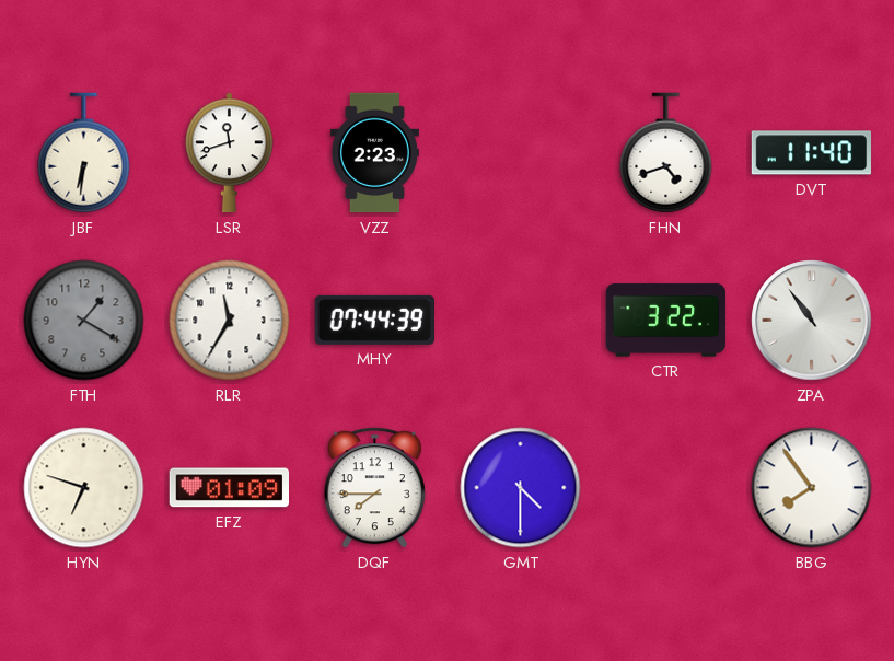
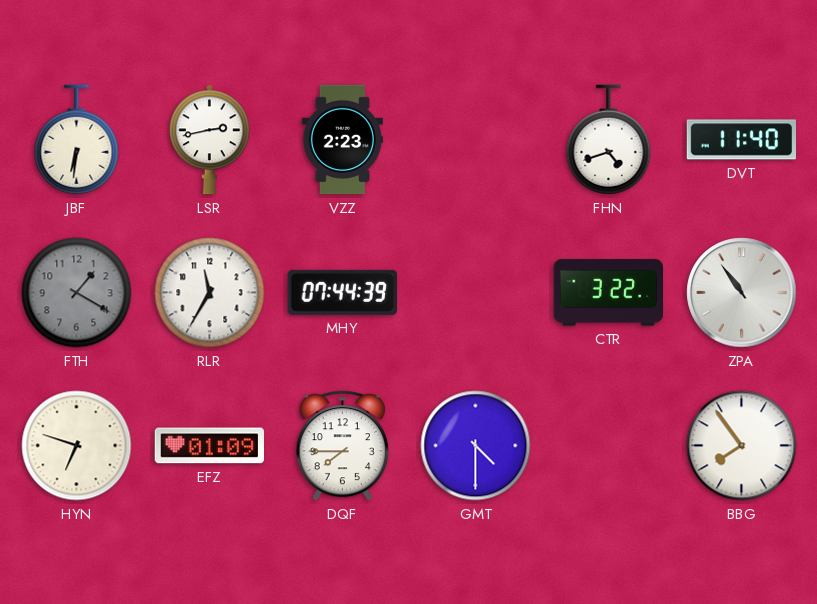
LSR: 11:42 -> 2:43 (210, 140)
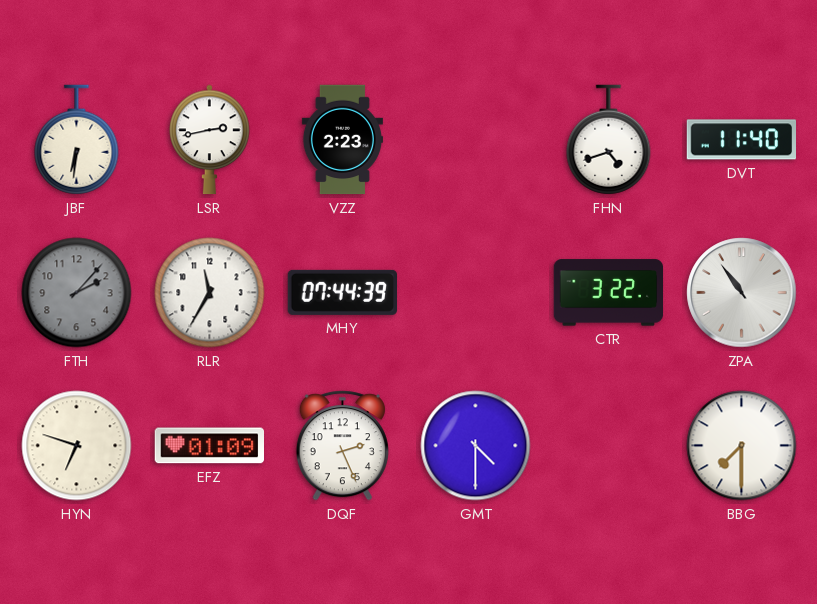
FTH: 1:20 -> 2:07 (77, 293)
DQF: 7:45 -> 2:26 (342, 446)
BBG: 7:54 -> 7:30 (742, 446)
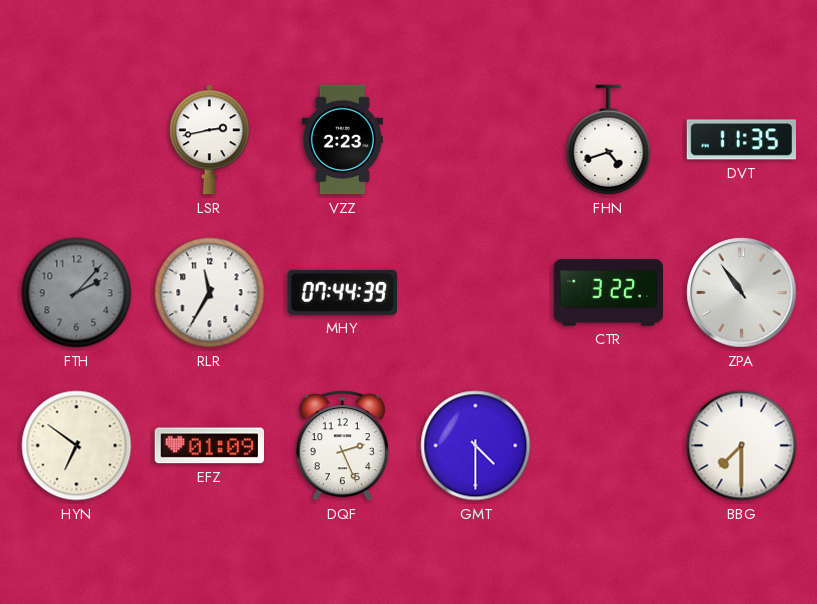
JBF: 6:31 -> none (77, 140)
DVT: 11:40 -> 11:35 (742, 140)
HYN: 6:48 -> 6:51 (77, 446)
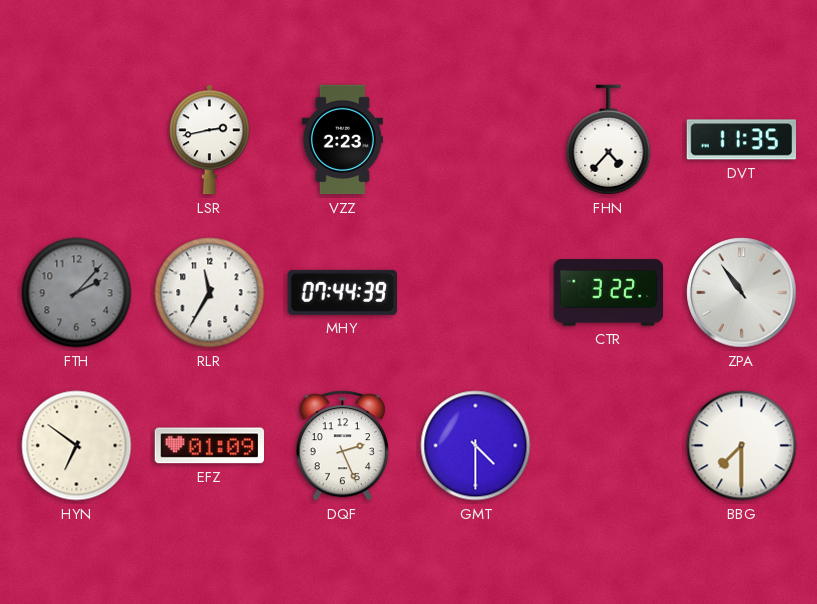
FHN: 4:42 -> 4:37 (609, 140)
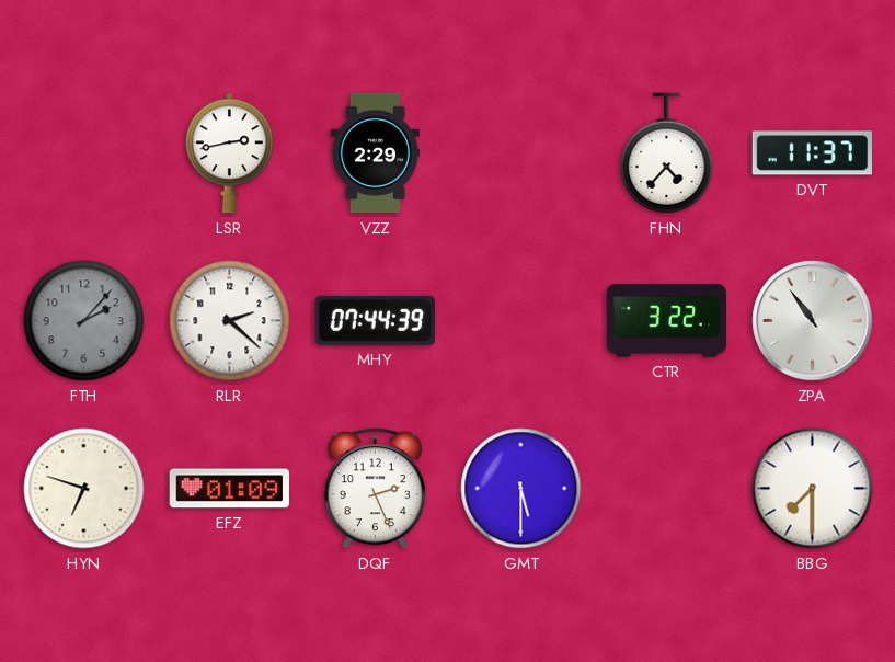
VZZ: 2:23 -> 2:29 (375, 153)
DVT: 11:35 -> 11:37 (813, 153)
RLR: 11:35 -> 2:22 (230, 321)
HYN: 6:51 -> 6:48 (84, 489)
GMT: 4:30 -> 5:30 (521, 489)
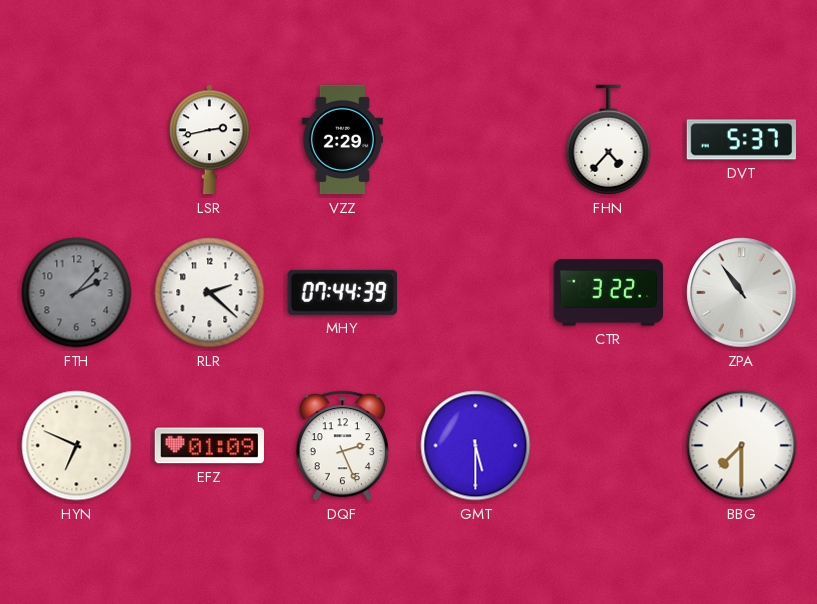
DVT: 11:37 -> 5:37 (742, 140)
HYN: 6:48 -> 6:49 (77, 446)
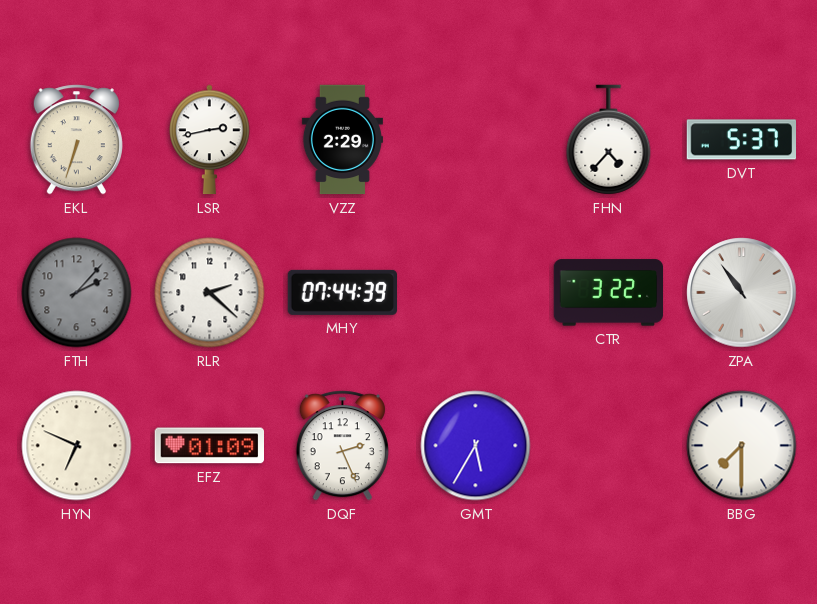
EKL: none -> 6:33 (76, 140)
GMT: 5:30 -> 5:35 (476, 446)
